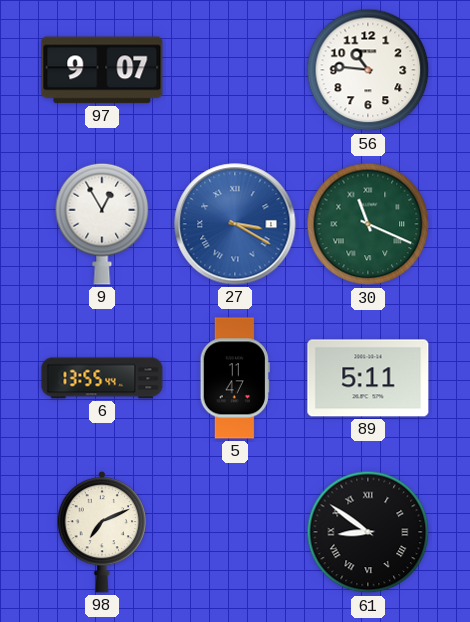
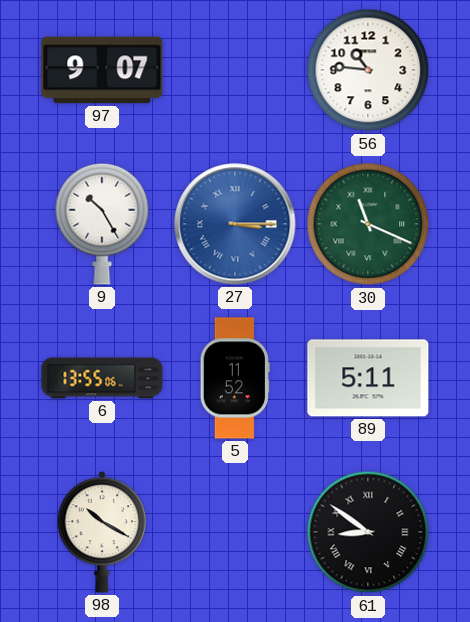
9: 12:55 -> 10:25 (102, 224)
27: 3:20 -> 3:15 (235, 224)
6: 13:55:44 -> 13:55:06 (102, 378)
5: 11:47 -> 11:52 (235, 378)
98: 7:11 -> 10:20 (102, 532)
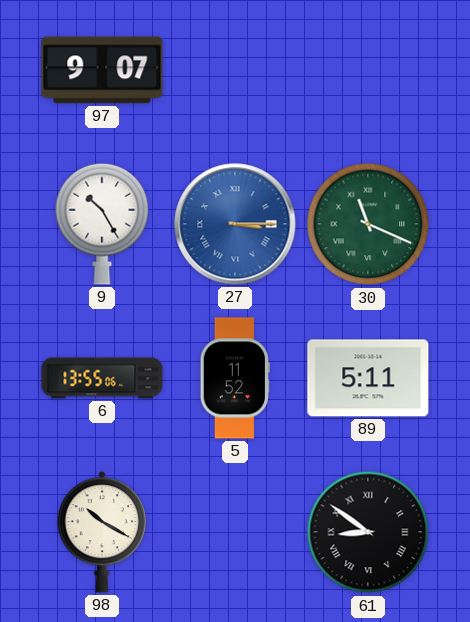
56: 10:46 -> none (368, 70)
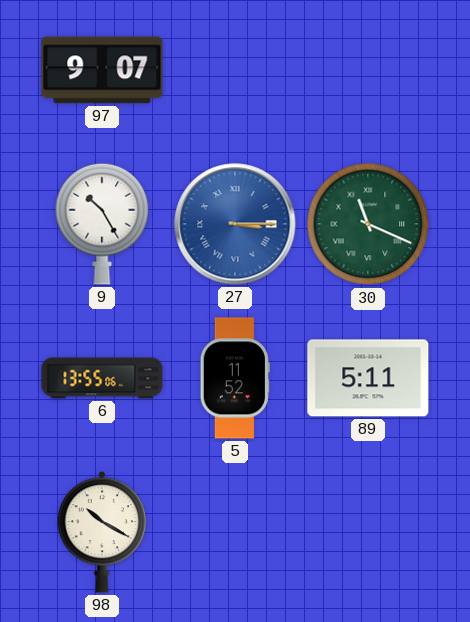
61: 8:51 -> none (368, 532)
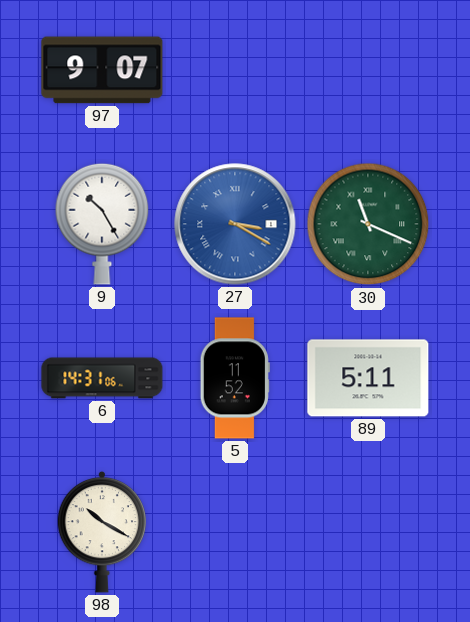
27: 3:15 -> 3:20 (235, 224)
6: 13:55 -> 14:31 (102, 378)
